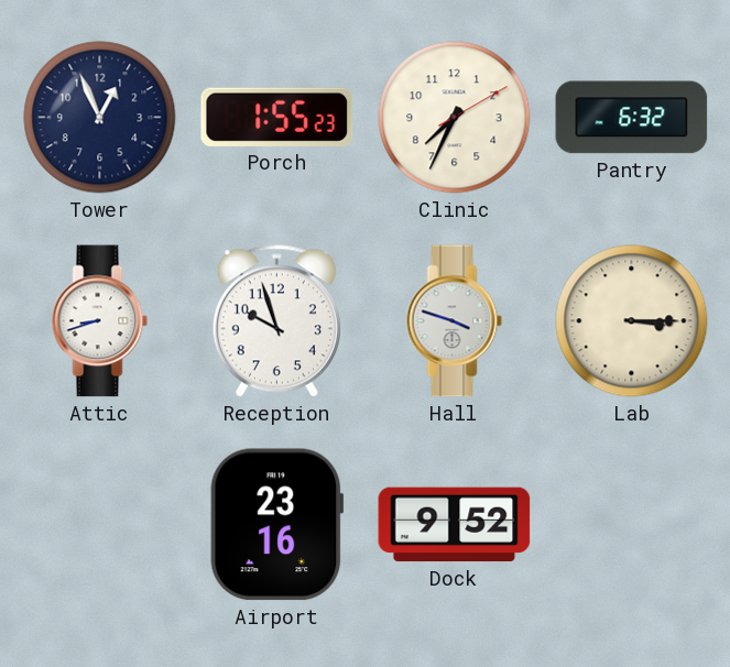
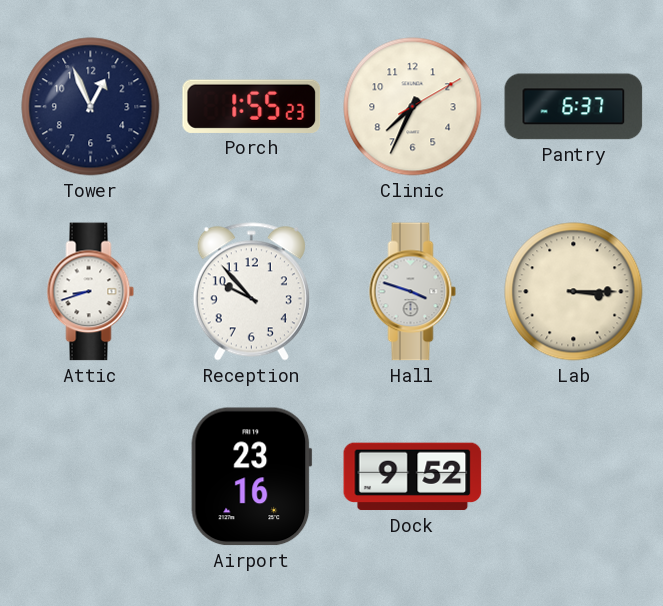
Pantry: 6:32 -> 6:37 (574, 107)
Reception: 9:57 -> 9:53 (251, 292)
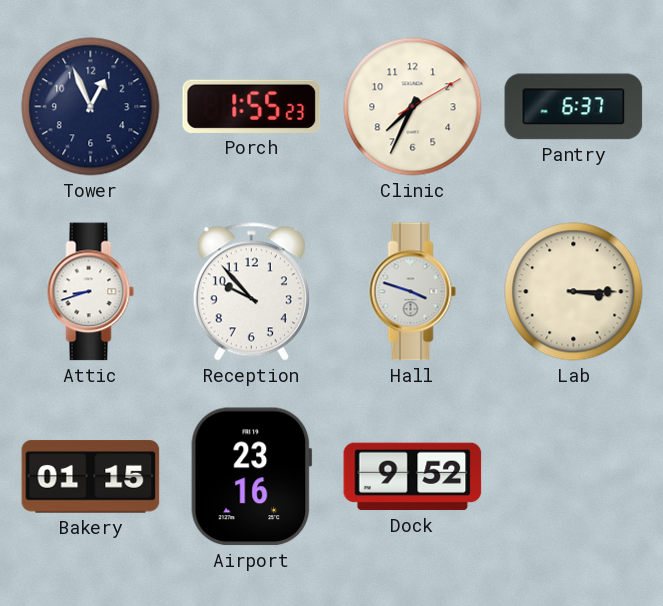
Bakery: none -> 01:15 (91, 477)
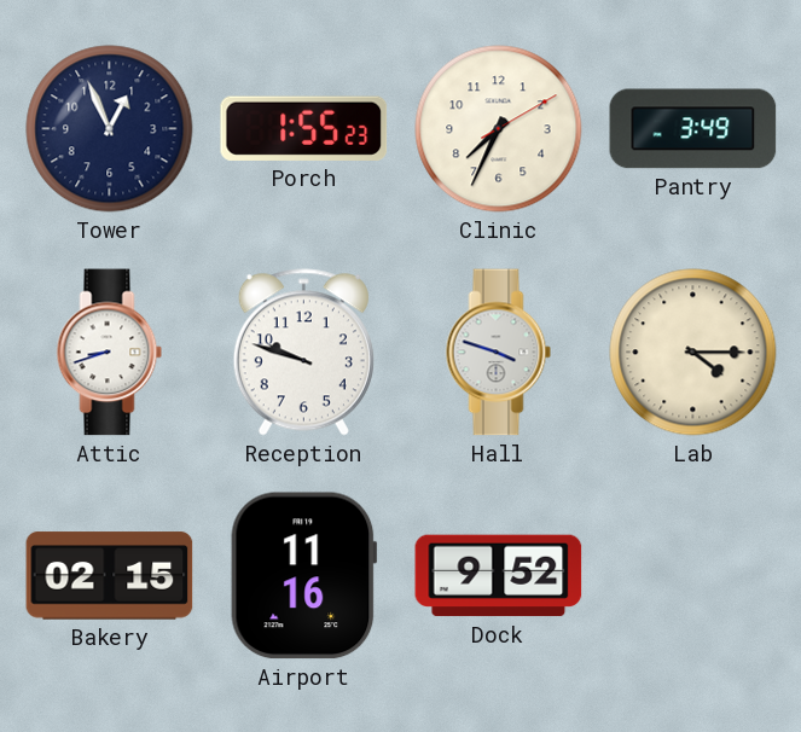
Pantry: 6:37 -> 3:49 (693, 129)
Reception: 9:53 -> 9:48 (303, 353)
Lab: 3:15 -> 4:15 (693, 353)
Bakery: 01:15 -> 02:15 (110, 576)
Airport: 23:16 -> 11:16 (304, 576)
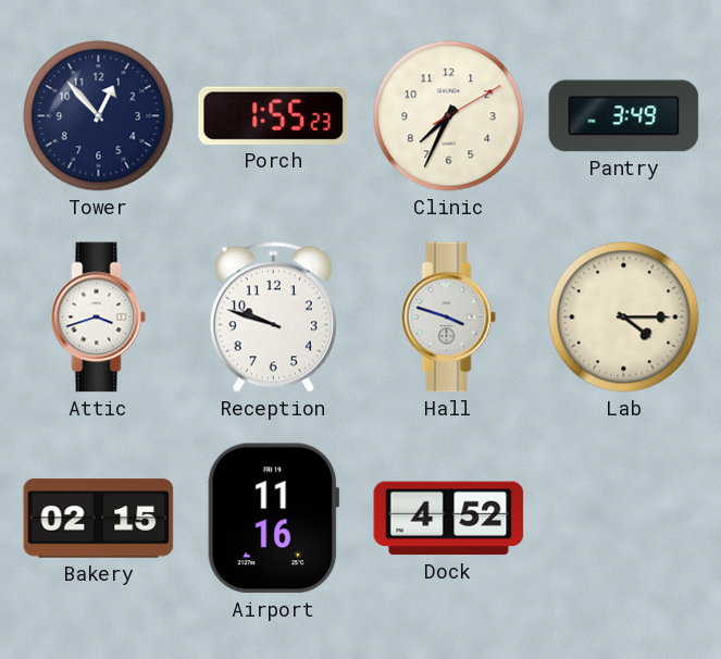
Tower: 12:56 -> 12:53 (99, 116)
Attic: 8:42 -> 3:42 (99, 318)
Dock: 9:52 -> 4:52 (449, 519)
